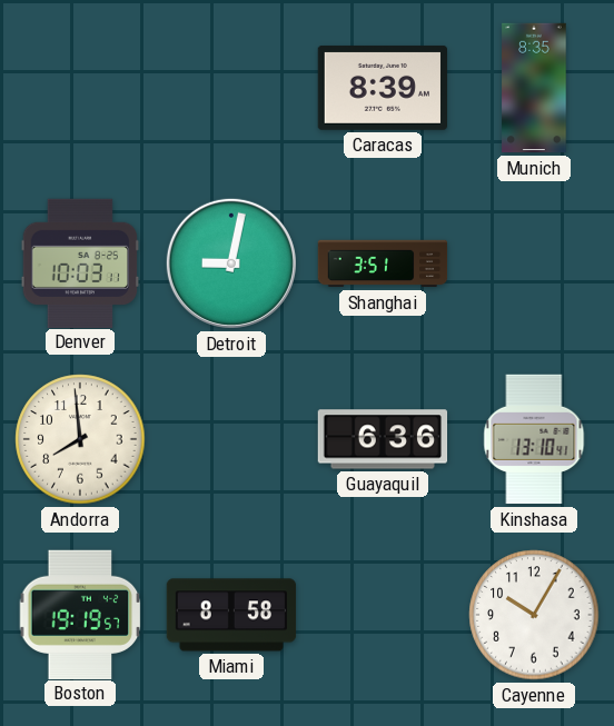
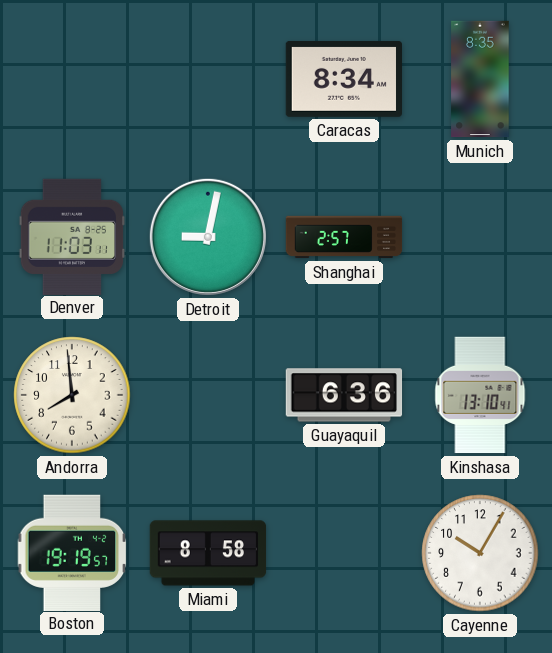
Caracas: 8:39 -> 8:34 (343, 79)
Denver: 10:03 -> 11:03 (72, 236)
Shanghai: 3:51 -> 2:57 (344, 237)
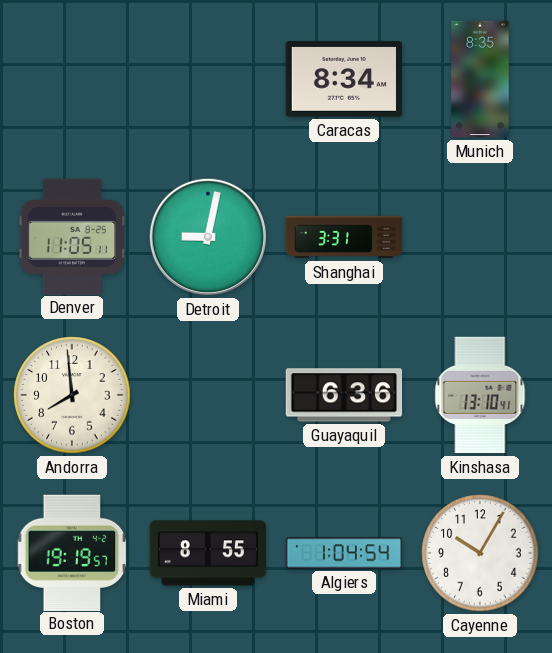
Denver: 11:03 -> 11:05 (72, 236)
Shanghai: 2:57 -> 3:31 (344, 237)
Miami: 8:58 -> 8:55 (208, 553)
Algiers: none -> 1:04 (344, 553)
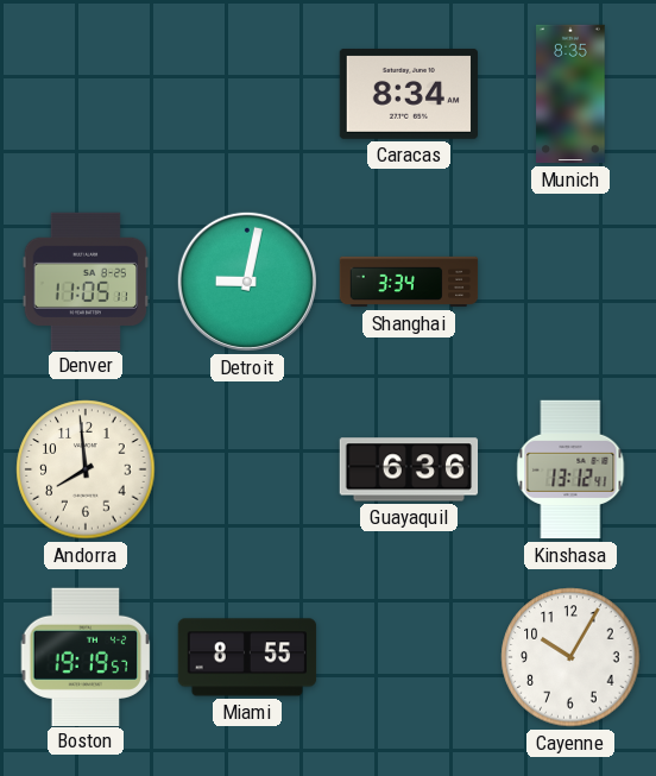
Shanghai: 3:31 -> 3:34 (409, 282)
Kinshasa: 13:10 -> 13:12 (570, 469)
Algiers: 1:04 -> none (344, 553)
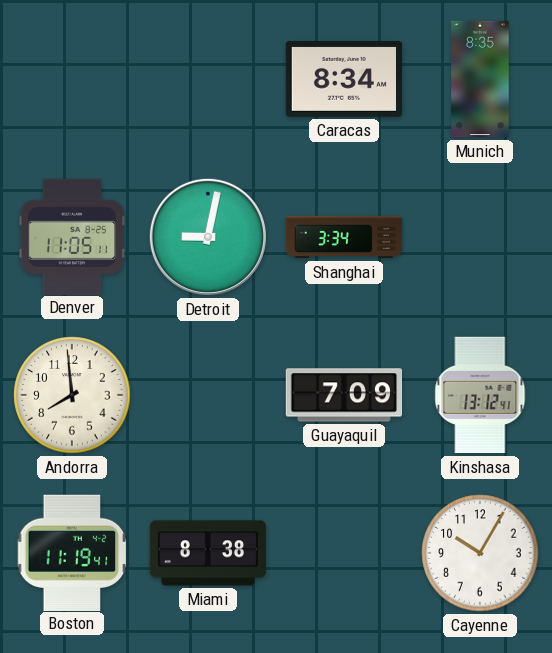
Guayaquil: 6:36 -> 7:09 (344, 395)
Boston: 19:19 -> 11:19 (72, 552)
Miami: 8:55 -> 8:38 (208, 553)
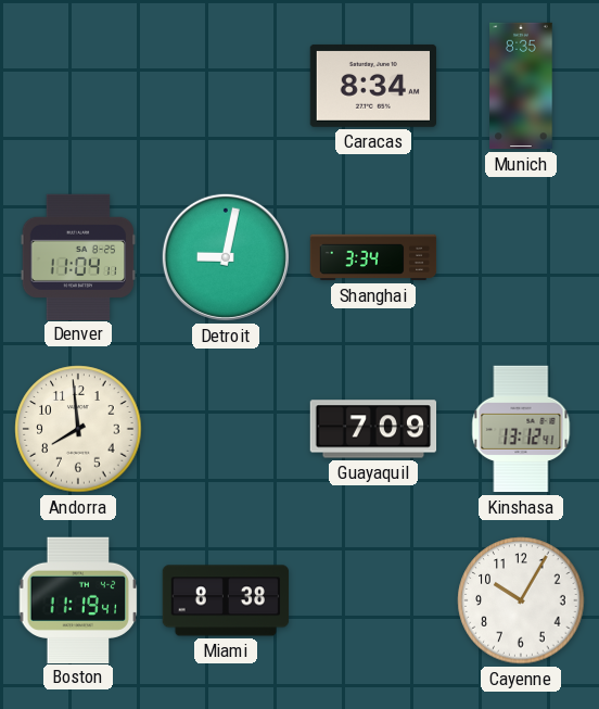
Denver: 11:05 -> 11:04 (78, 256)
